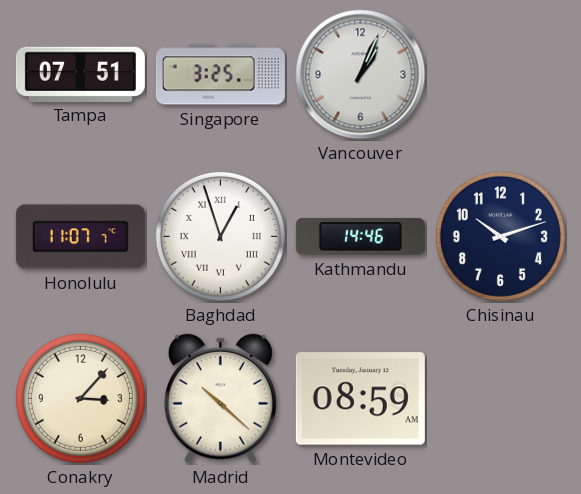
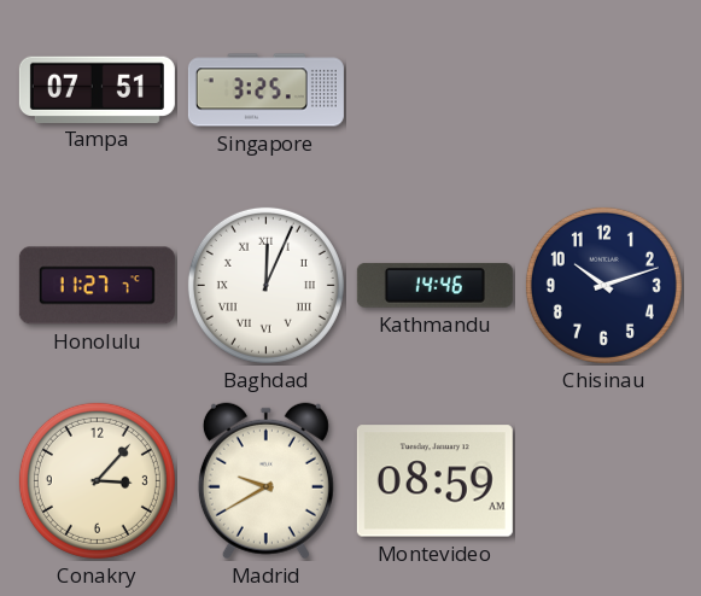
Vancouver: 1:04 -> none (361, 75)
Honolulu: 11:07 -> 11:27 (97, 286)
Baghdad: 12:57 -> 12:04 (265, 285)
Madrid: 10:22 -> 9:40 (265, 481)
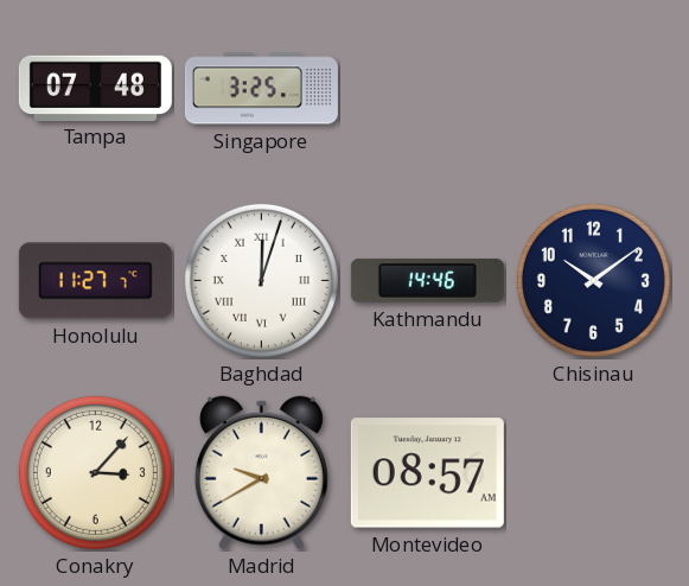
Tampa: 07:51 -> 07:48 (95, 88)
Baghdad: 12:04 -> 12:03 (261, 280)
Chisinau: 10:12 -> 10:09 (593, 280)
Montevideo: 08:59 -> 08:57 (427, 473)
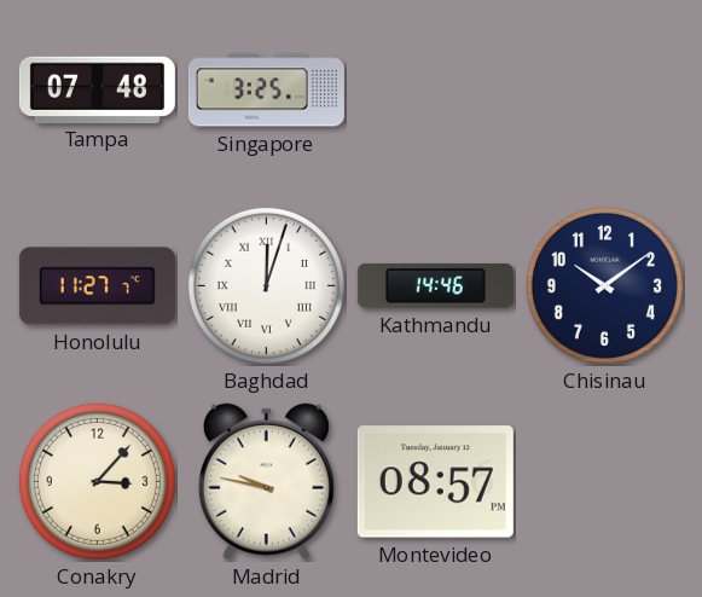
Madrid: 9:40 -> 9:47 (266, 482)
Montevideo: 08:57 AM -> 08:57 PM (435, 482)
